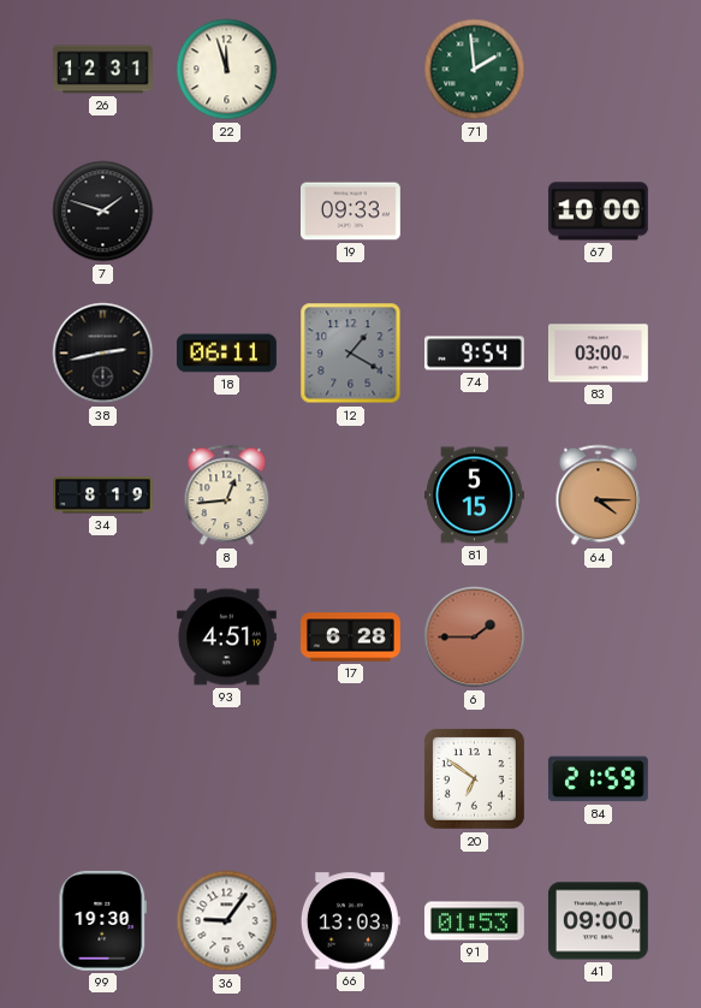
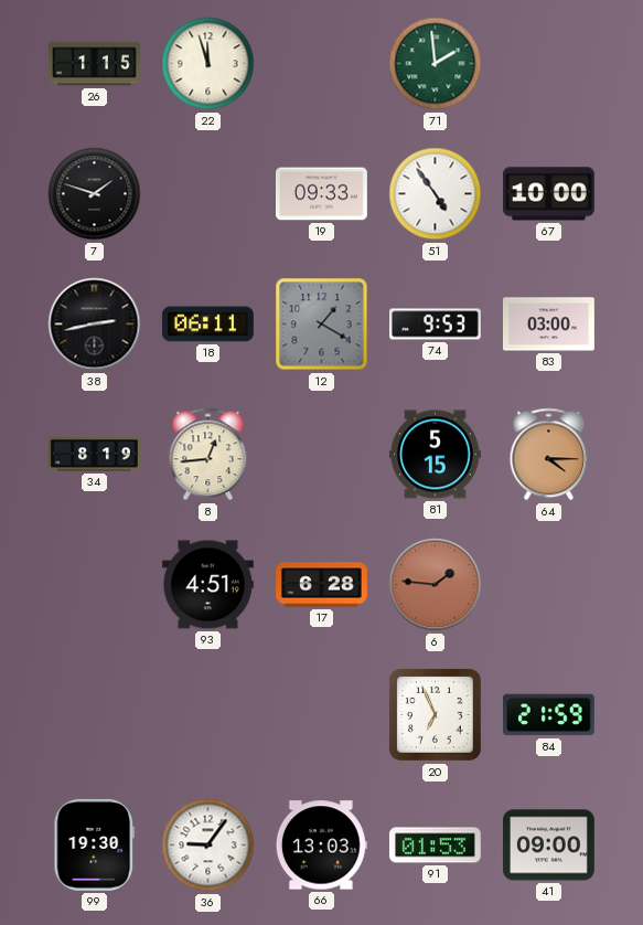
26: 12:31 -> 1:15 (95, 64)
51: none -> 4:54 (436, 194)
74: 9:54 -> 9:53 (436, 325)
6: 1:45 -> 1:46 (436, 585)
20: 6:51 -> 6:56 (436, 715)
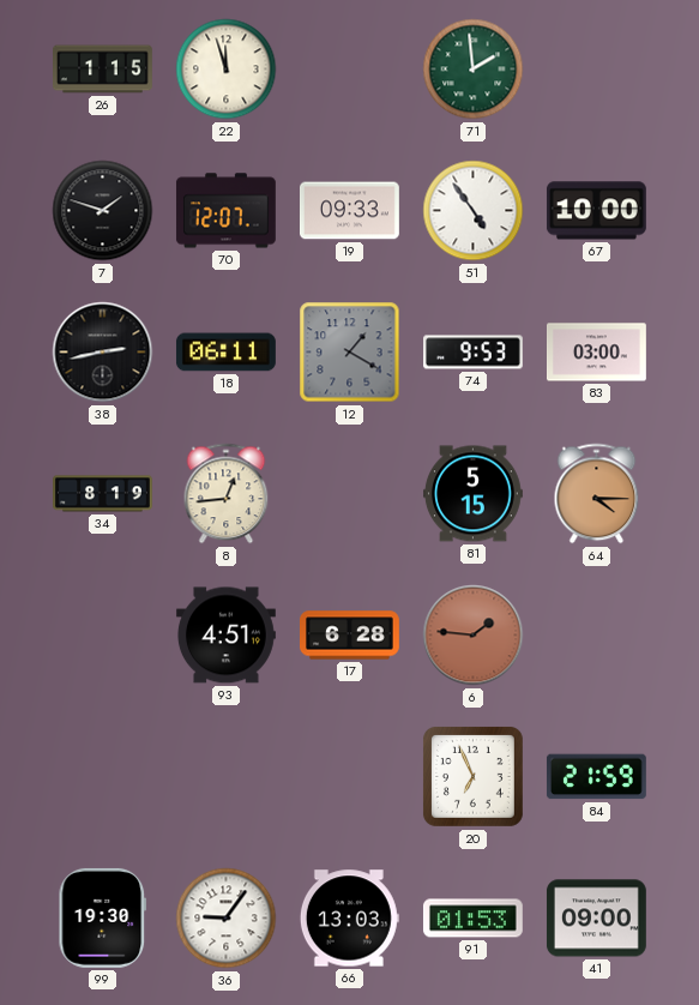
70: none -> 12:07 (225, 211)
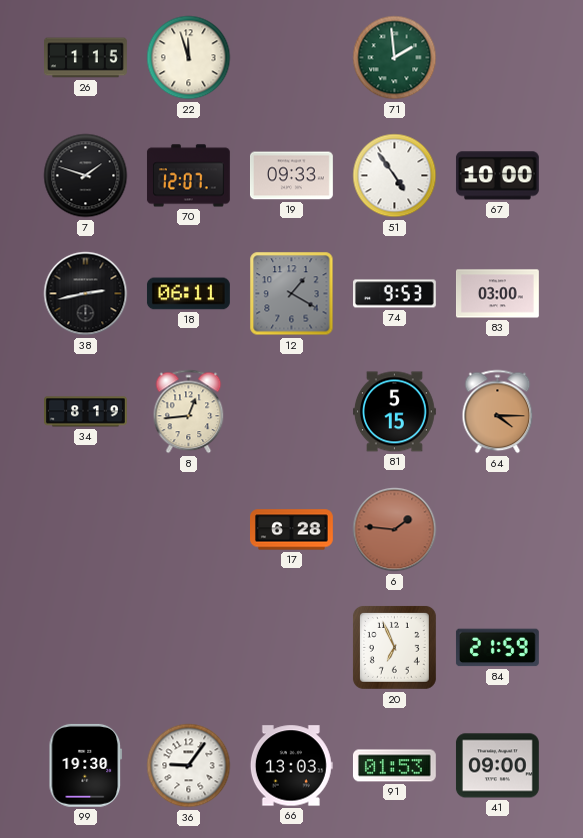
93: 4:51 -> none (227, 636)
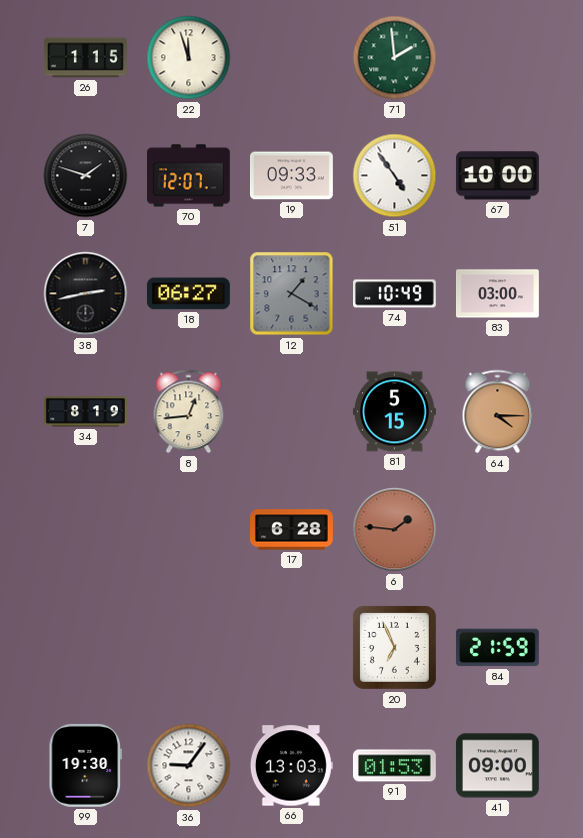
18: 06:11 -> 06:27 (188, 294)
74: 9:53 -> 10:49 (395, 294)
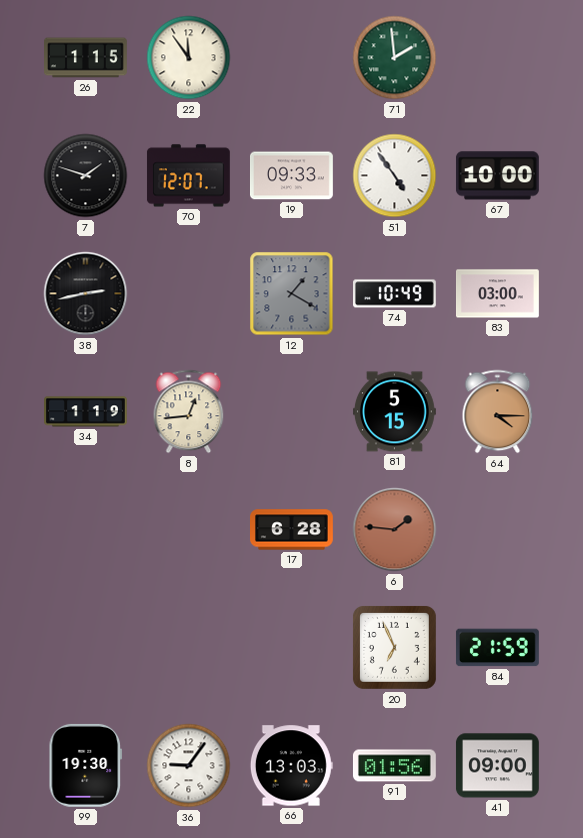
22: 11:57 -> 11:54 (189, 58)
18: 06:27 -> none (188, 294)
34: 8:19 -> 1:19 (86, 412)
91: 01:53 -> 01:56 (394, 766)
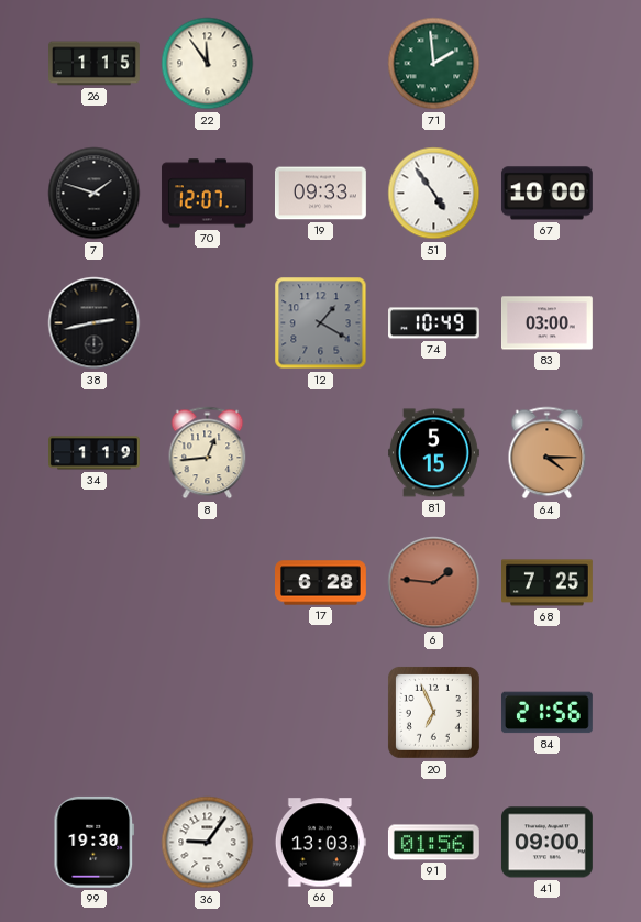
68: none -> 7:25 (548, 583)
84: 21:59 -> 21:56 (546, 713)
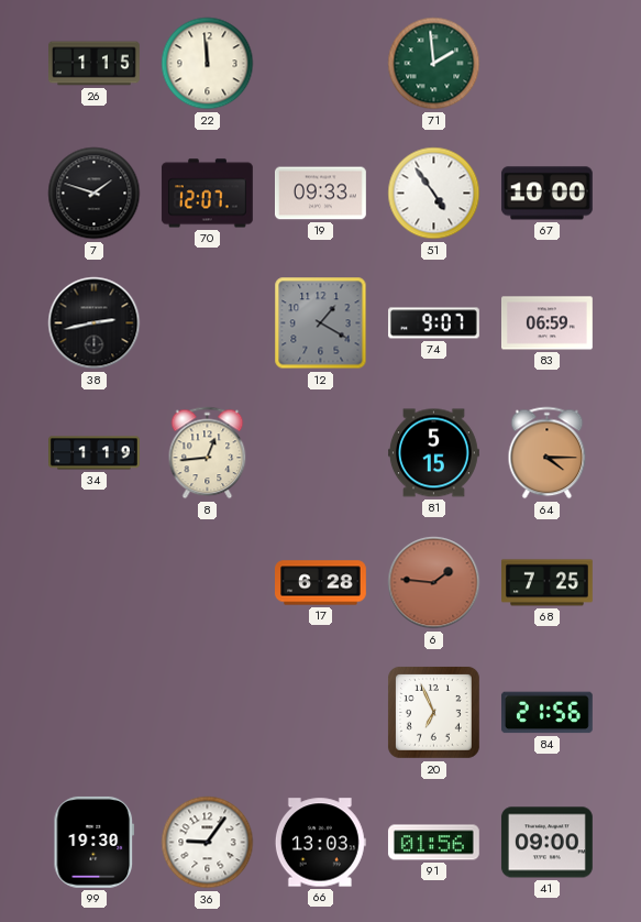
22: 11:54 -> 11:59 (208, 64)
74: 10:49 -> 9:07 (434, 323)
83: 03:00 -> 06:59 (548, 323)
